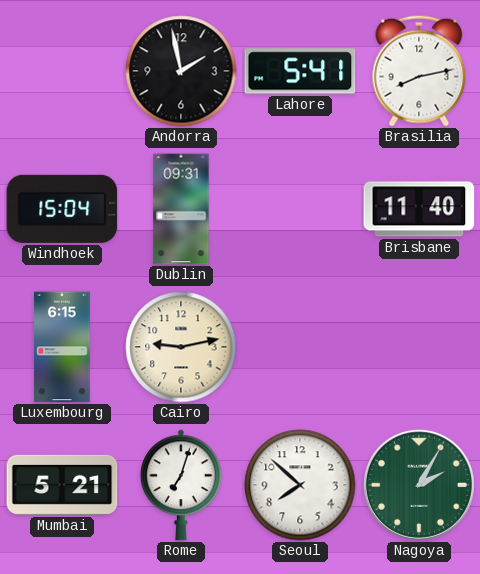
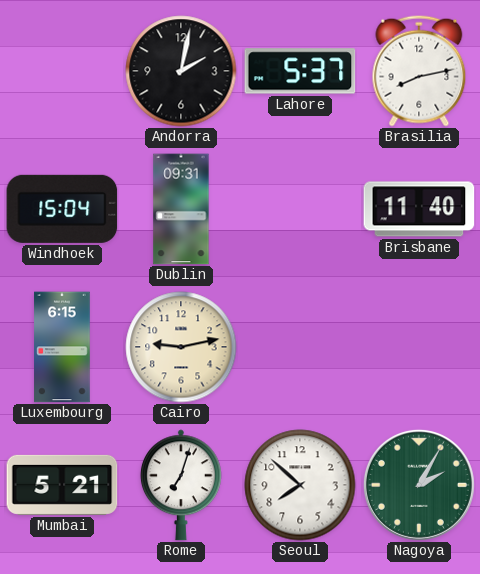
Andorra: 1:58 -> 2:02 (181, 71)
Lahore: 5:41 -> 5:37 (300, 71)
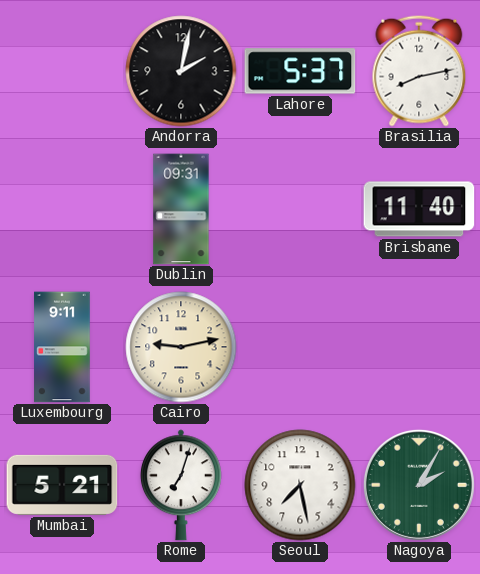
Windhoek: 15:04 -> none (62, 209)
Luxembourg: 6:15 -> 9:11 (62, 347)
Seoul: 7:52 -> 7:28 (300, 485)
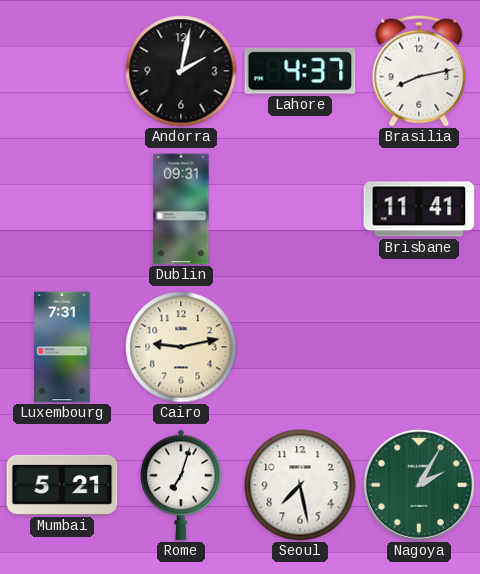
Lahore: 5:37 -> 4:37 (300, 71)
Brisbane: 11:40 -> 11:41 (419, 209)
Luxembourg: 9:11 -> 7:31 (62, 347)
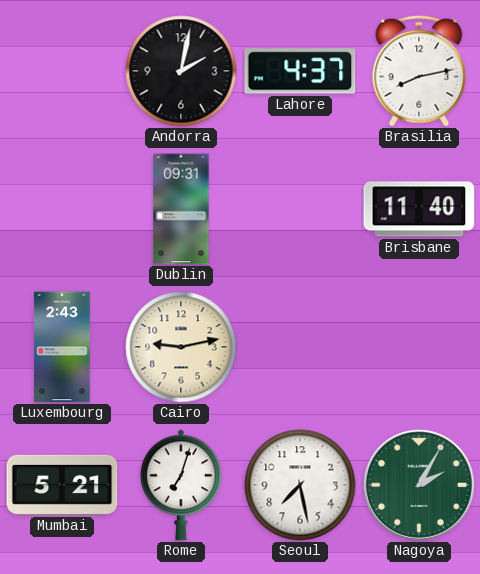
Brisbane: 11:41 -> 11:40 (419, 209)
Luxembourg: 7:31 -> 2:43 (62, 347)
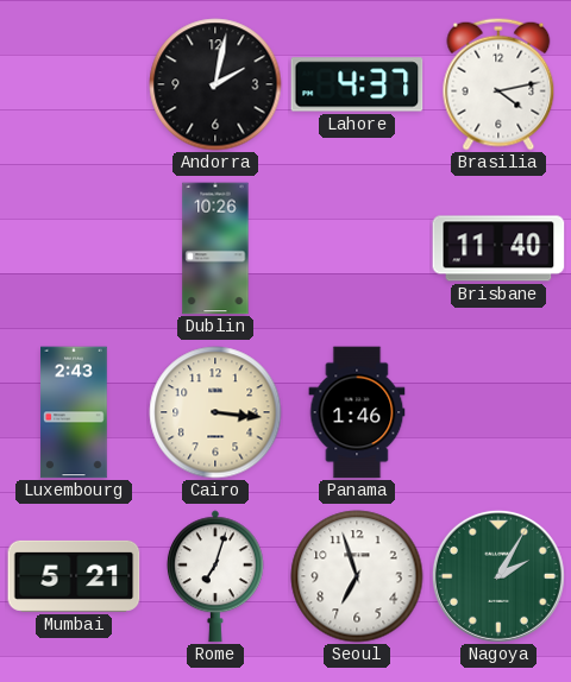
Brasilia: 8:13 -> 4:13 (498, 84)
Dublin: 09:31 -> 10:26 (215, 248)
Cairo: 9:13 -> 3:16 (215, 412)
Panama: none -> 1:46 (357, 412)
Seoul: 7:28 -> 6:57 (357, 576)
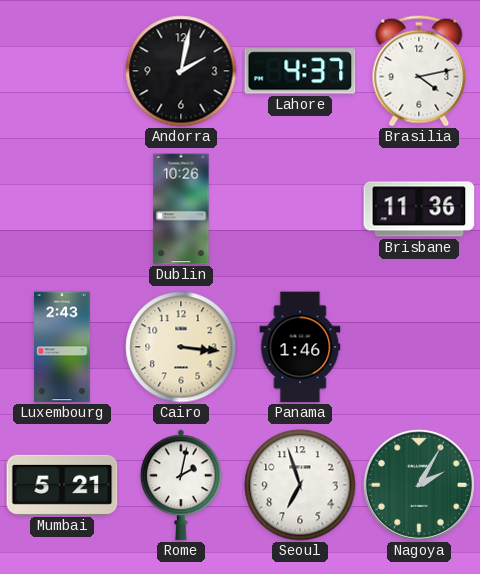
Brisbane: 11:40 -> 11:36 (419, 209)
Rome: 7:03 -> 2:02 (181, 485)
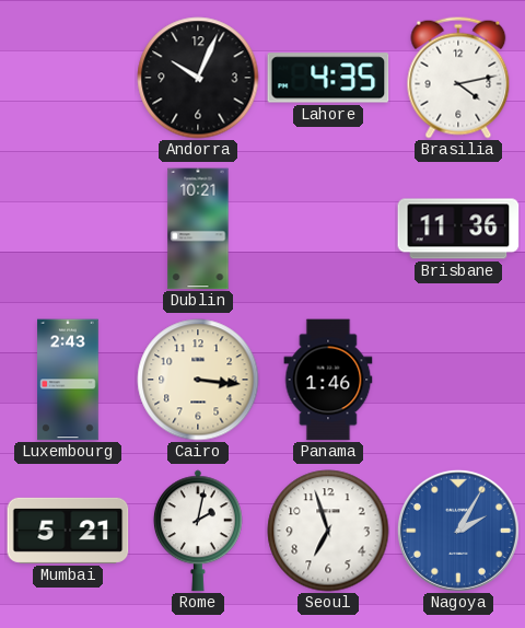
Andorra: 2:02 -> 10:04 (198, 78)
Lahore: 4:37 -> 4:35 (328, 78)
Dublin: 10:26 -> 10:21 (198, 229)
Nagoya dial: green -> blue (458, 531)
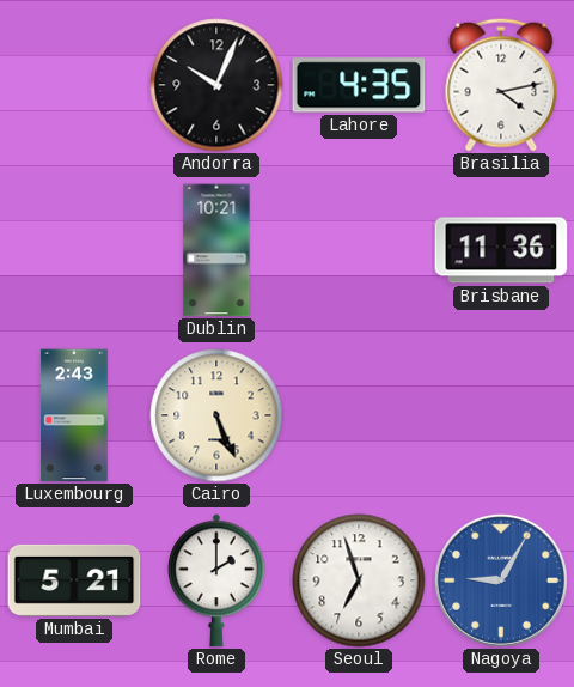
Cairo: 3:16 -> 5:26 (216, 415)
Panama: 1:46 -> none (328, 380)
Rome: 2:02 -> 2:00 (216, 580)
Nagoya: 2:05 -> 9:05 (501, 580)
